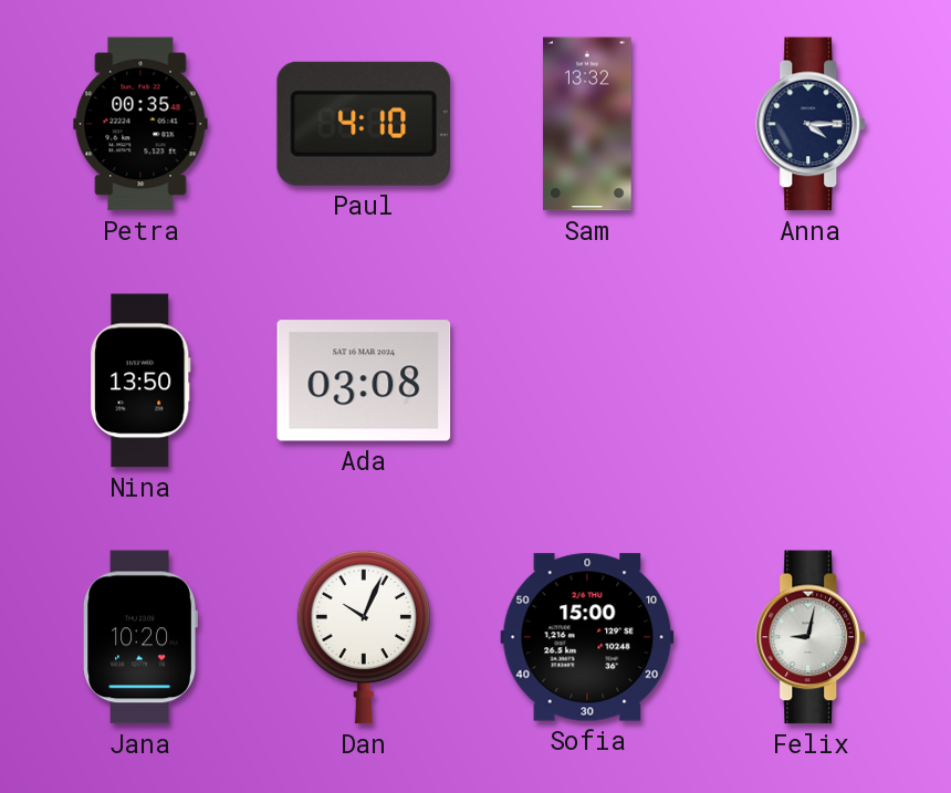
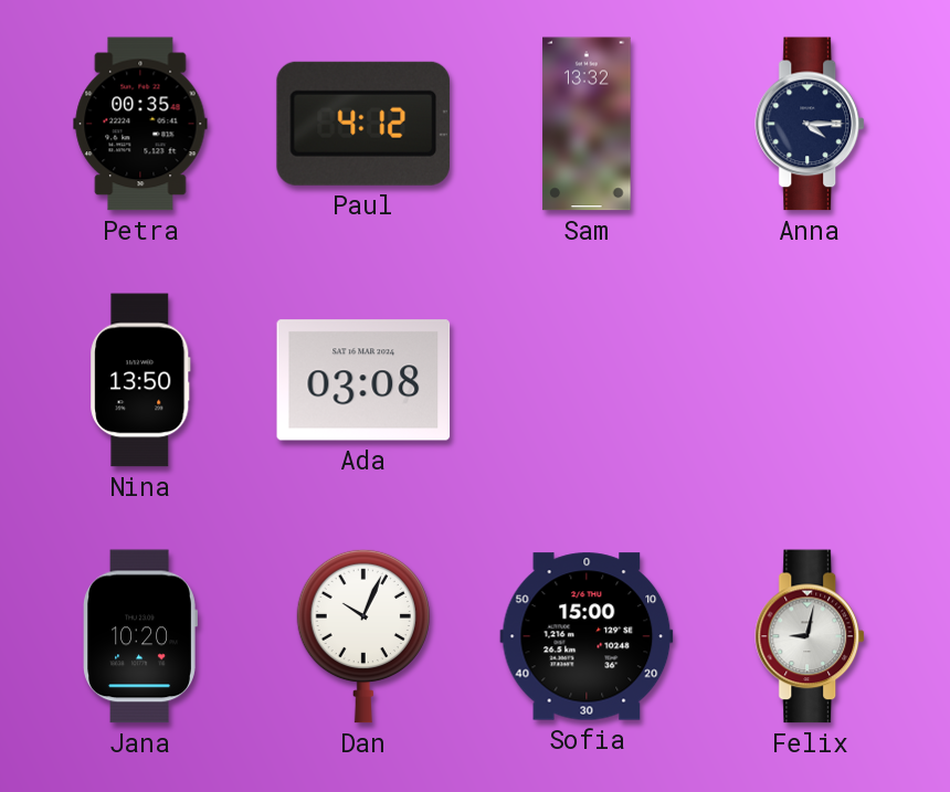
Paul: 4:10 -> 4:12 (362, 124)
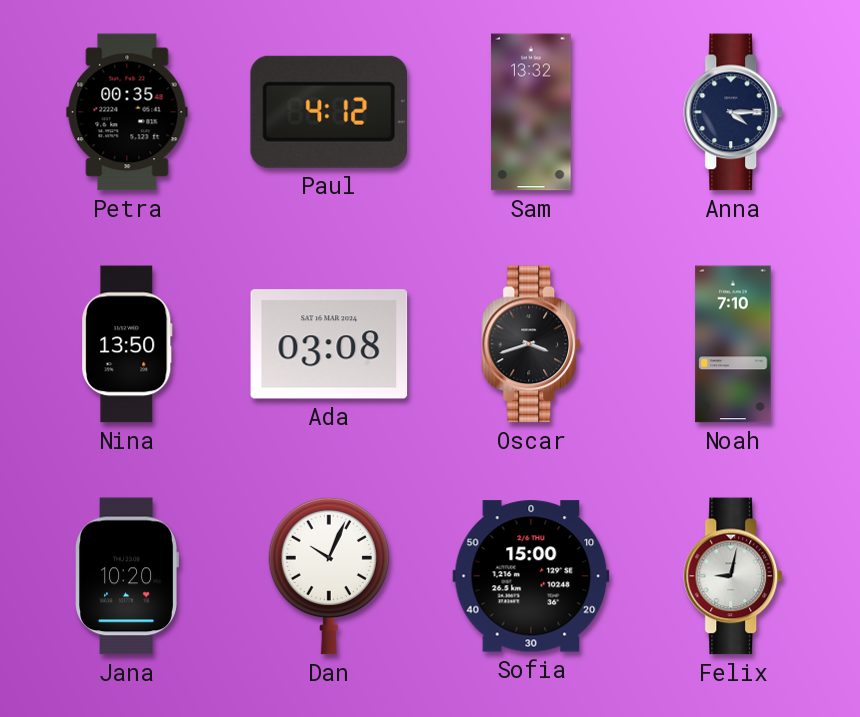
Oscar: none -> 3:42 (532, 344)
Noah: none -> 7:10 (733, 344)
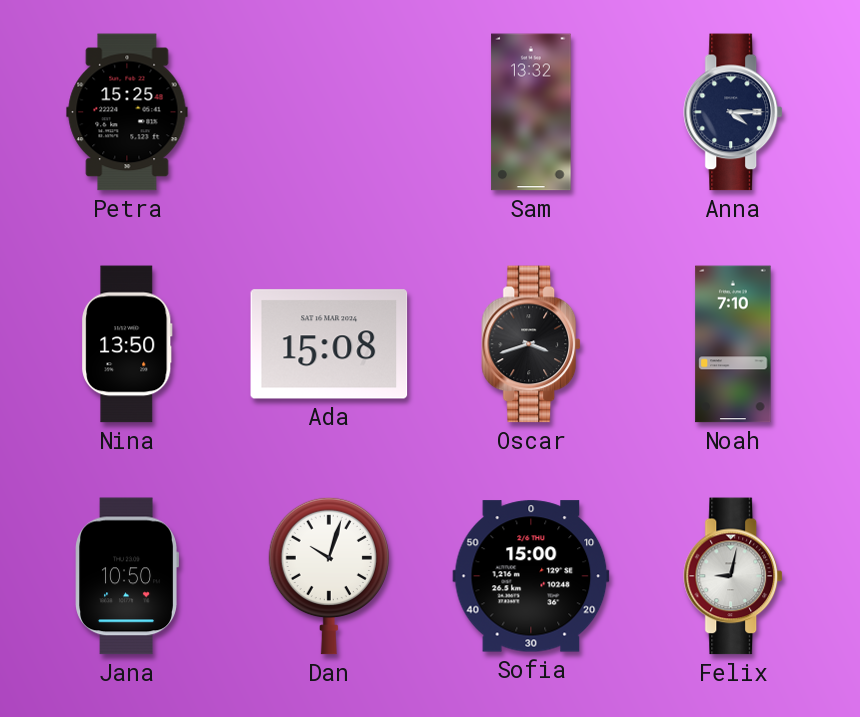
Petra: 00:35 -> 15:25 (127, 112)
Paul: 4:12 -> none (328, 112)
Ada: 03:08 -> 15:08 (329, 344)
Jana: 10:20 -> 10:50 (127, 576)
Dan: 10:04 -> 10:03 (329, 576)
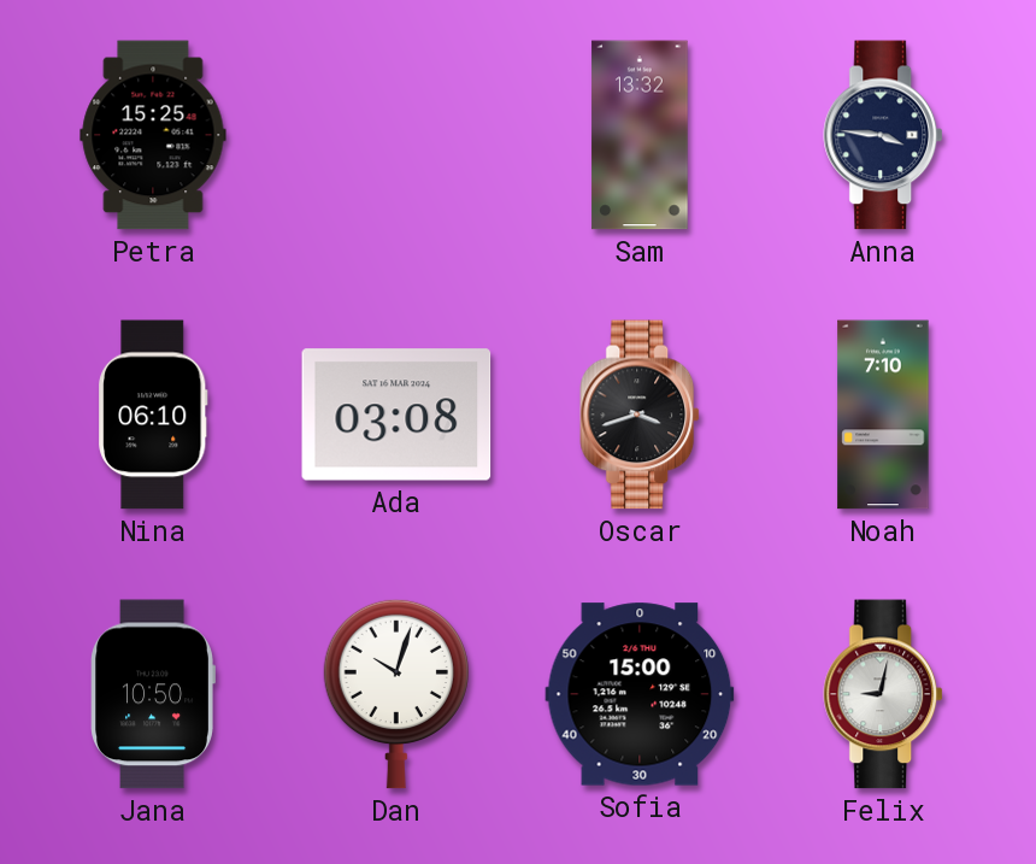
Anna: 4:15 -> 3:46 (884, 135)
Nina: 13:50 -> 06:10 (153, 415)
Ada: 15:08 -> 03:08 (396, 415)
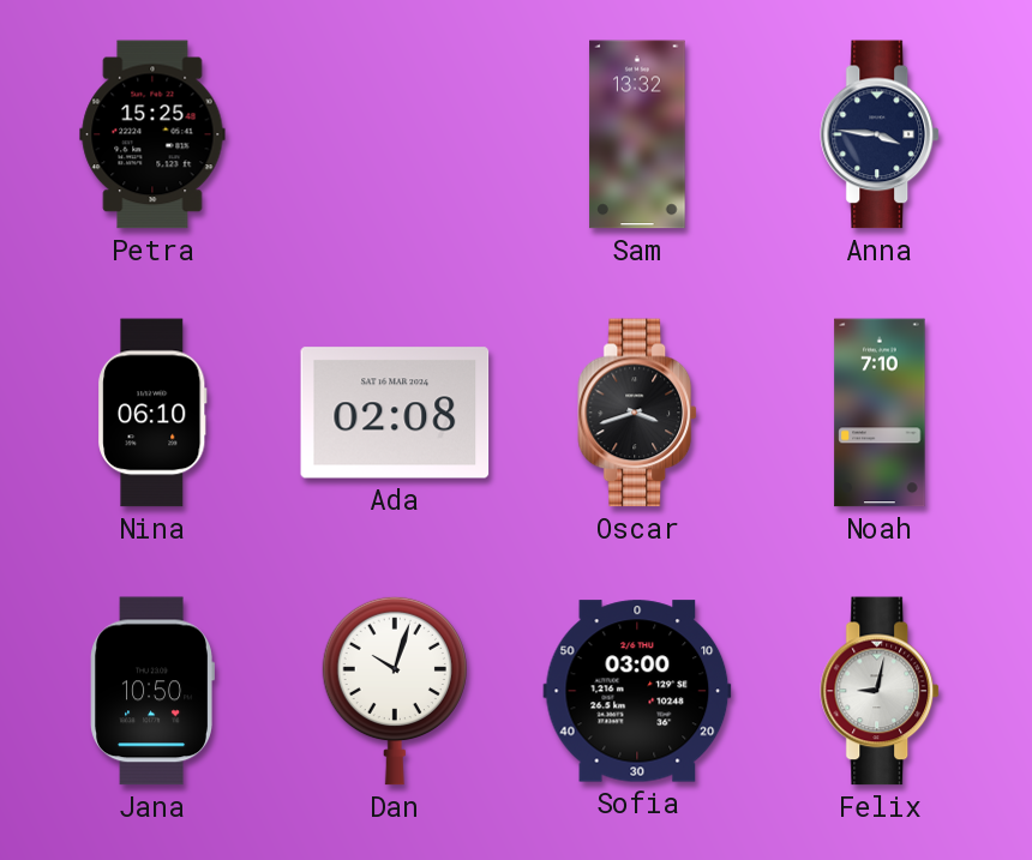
Ada: 03:08 -> 02:08 (395, 413)
Sofia: 15:00 -> 03:00 (637, 691)
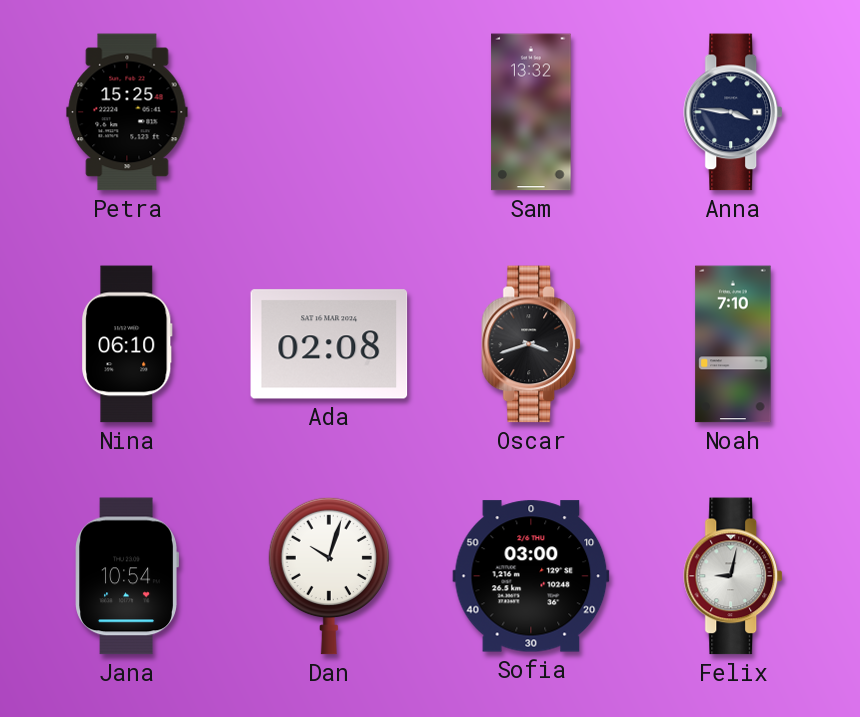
Jana: 10:50 -> 10:54 (127, 576)
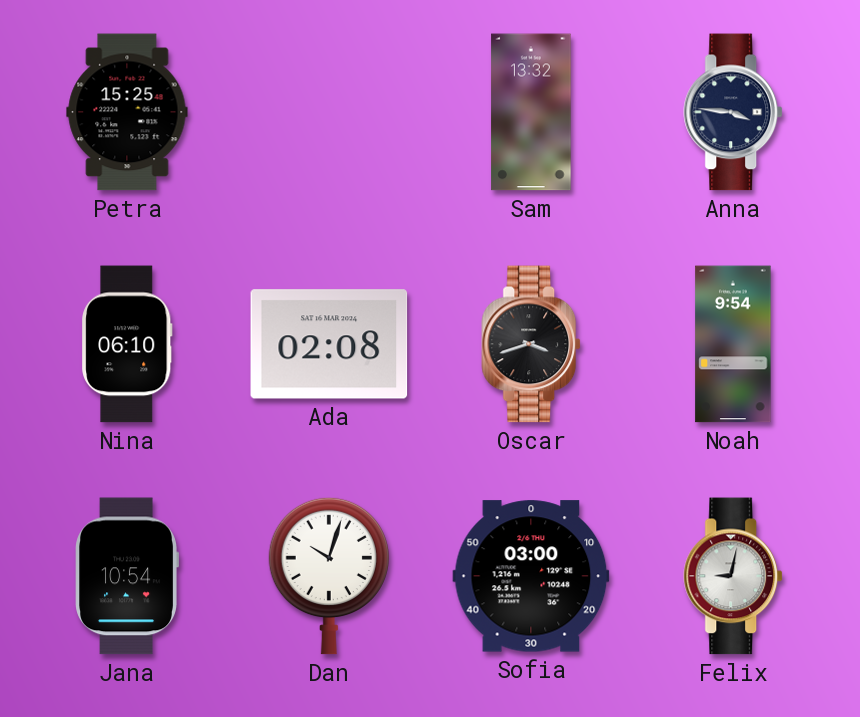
Noah: 7:10 -> 9:54 (733, 344)
